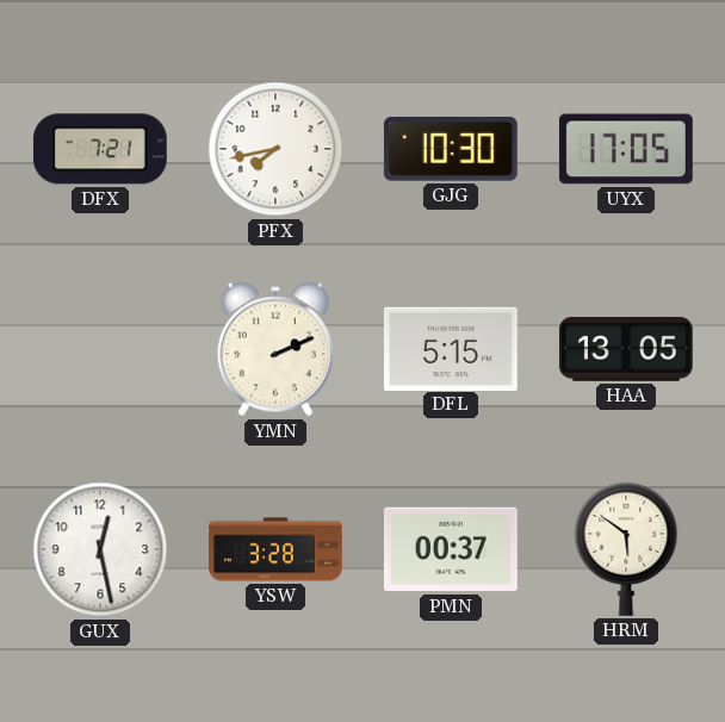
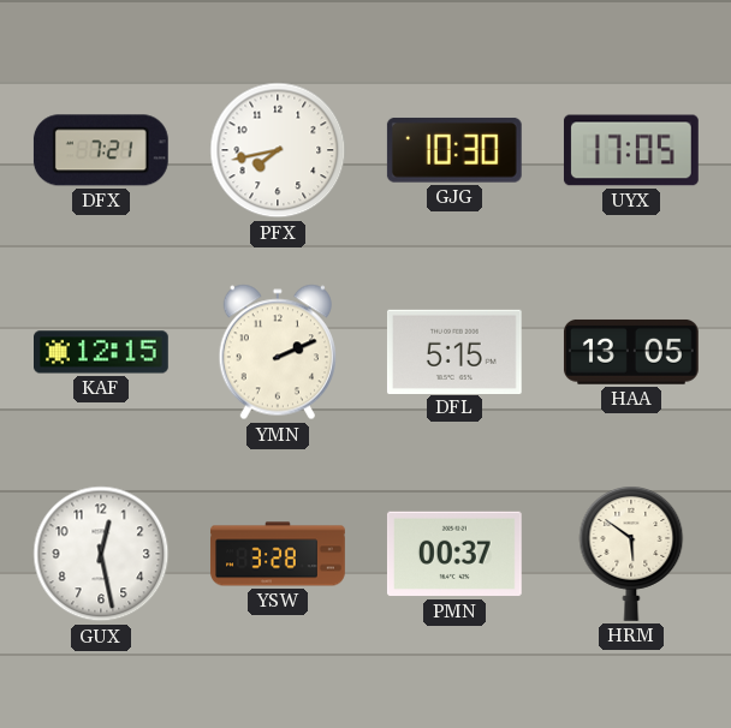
KAF: none -> 12:15 (102, 352)
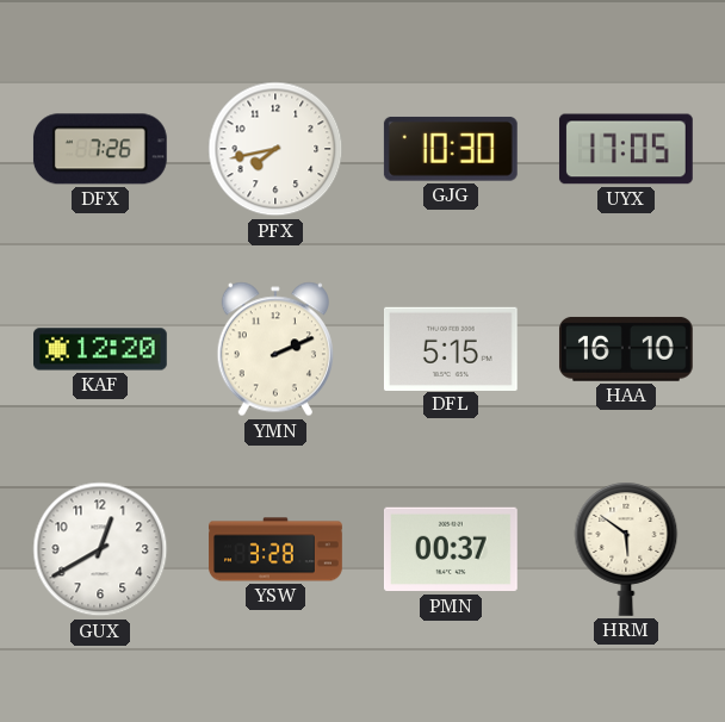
DFX: 7:21 -> 7:26 (100, 149)
KAF: 12:15 -> 12:20 (101, 349)
HAA: 13:05 -> 16:10 (626, 349)
GUX: 12:28 -> 12:40 (100, 549)
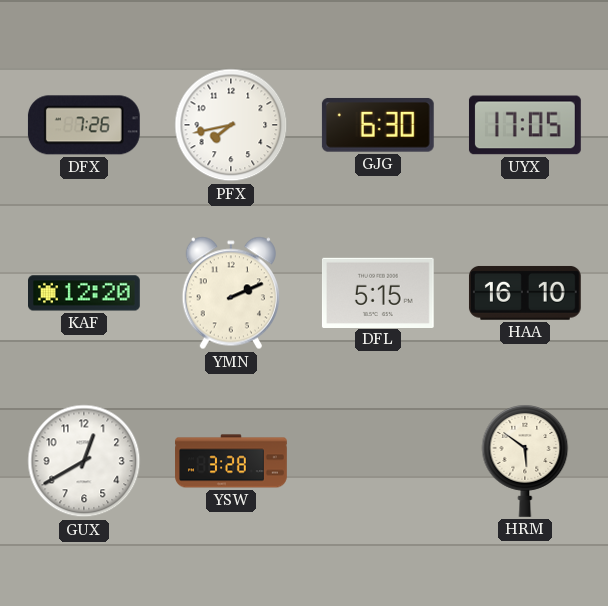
GJG: 10:30 -> 6:30 (378, 125)
PMN: 00:37 -> none (451, 549)
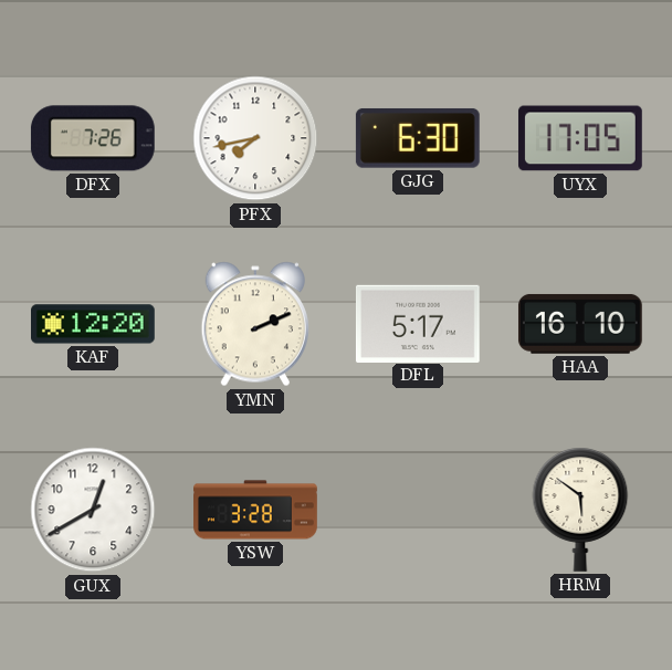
DFL: 5:15 -> 5:17 (418, 323)
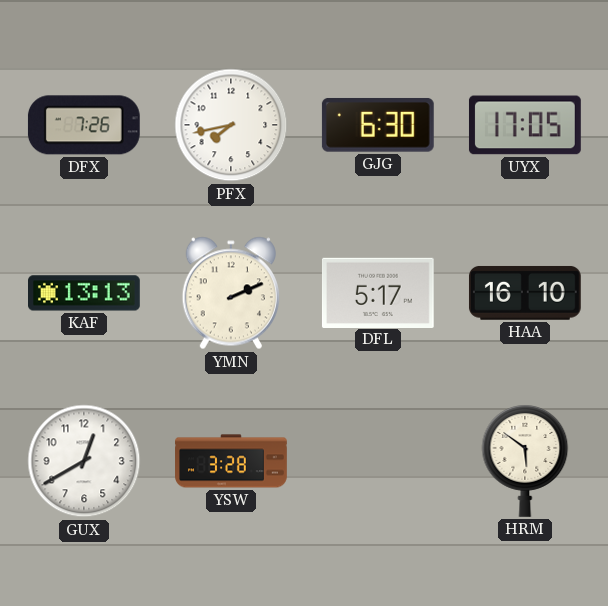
KAF: 12:20 -> 13:13 (85, 293)
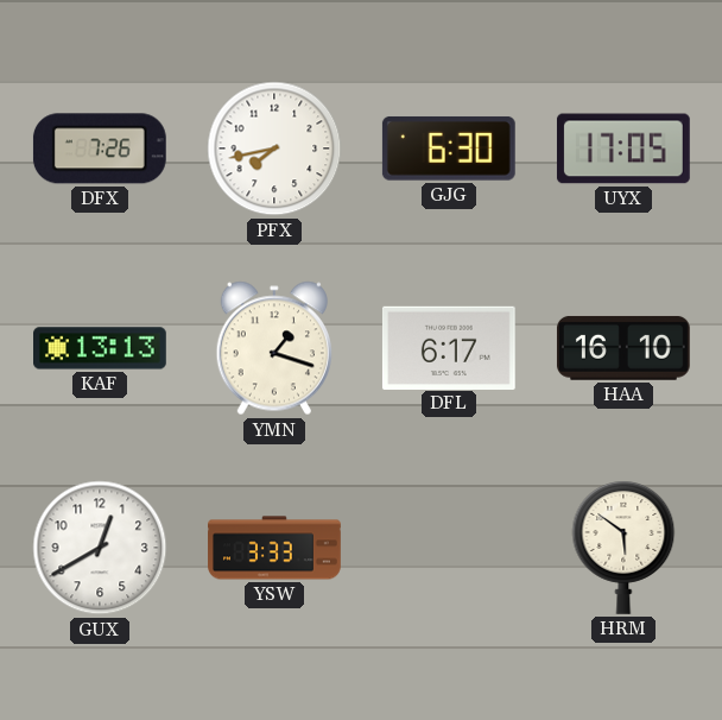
YMN: 2:11 -> 1:18 (273, 348)
DFL: 5:17 -> 6:17 (449, 347)
YSW: 3:28 -> 3:33 (274, 548)
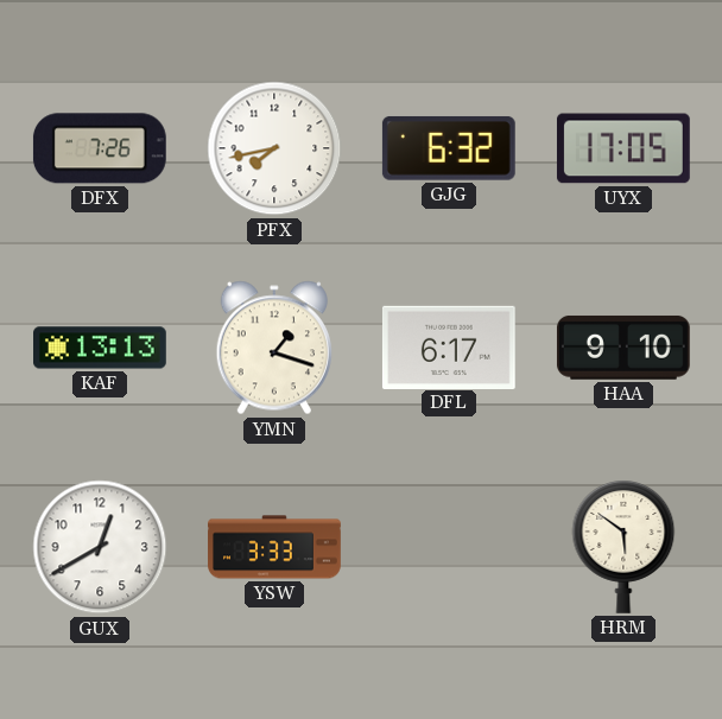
GJG: 6:30 -> 6:32 (449, 148)
HAA: 16:10 -> 9:10 (623, 348)
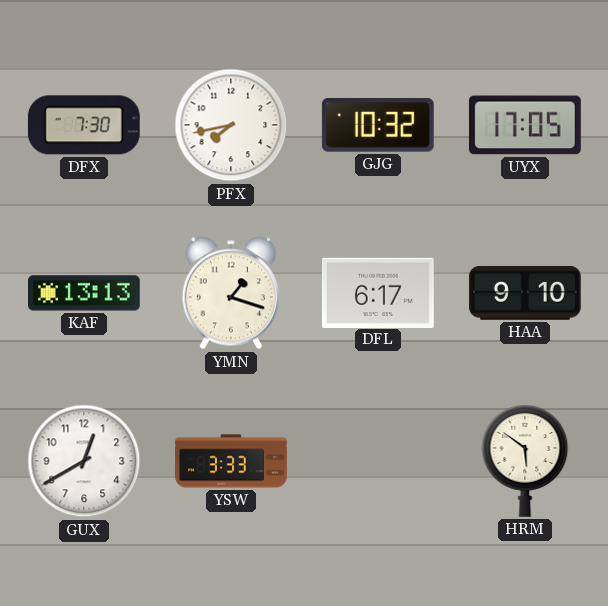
DFX: 7:26 -> 7:30 (84, 125)
GJG: 6:32 -> 10:32 (378, 125)
